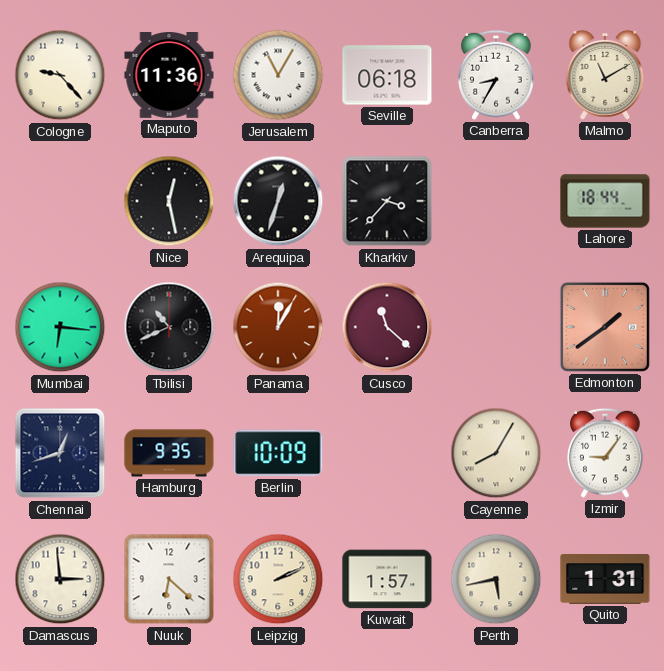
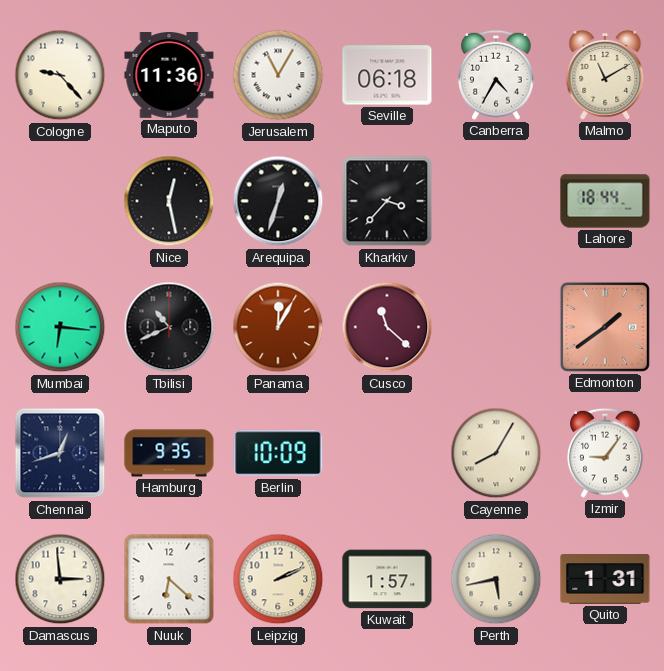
Canberra: 8:35 -> 4:35 (496, 75)
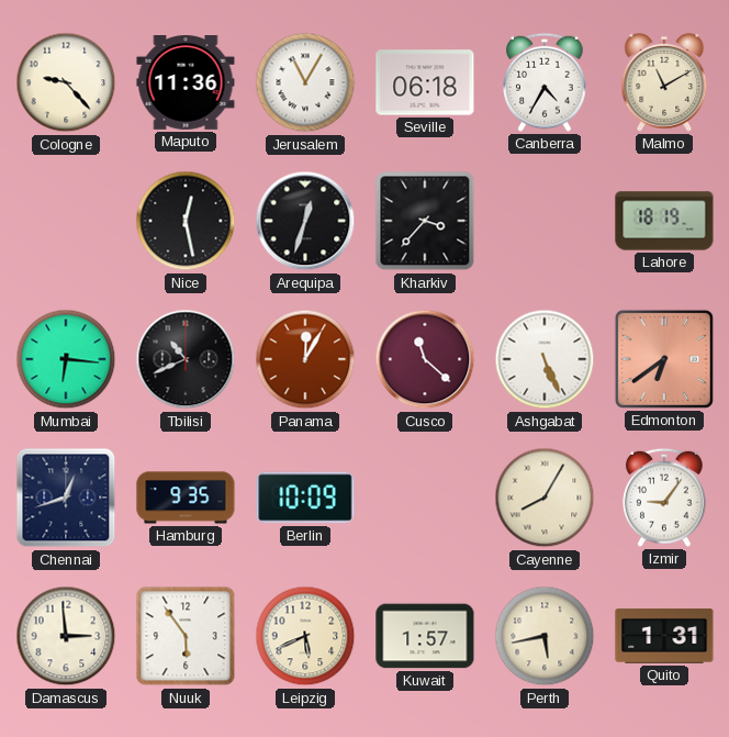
Lahore: 18:44 -> 18:19 (664, 221)
Ashgabat: none -> 5:26 (545, 359)
Edmonton: 1:39 -> 6:39 (664, 359)
Nuuk: 6:22 -> 5:54 (186, 636)
Leipzig: 2:11 -> 5:41 (305, 636)
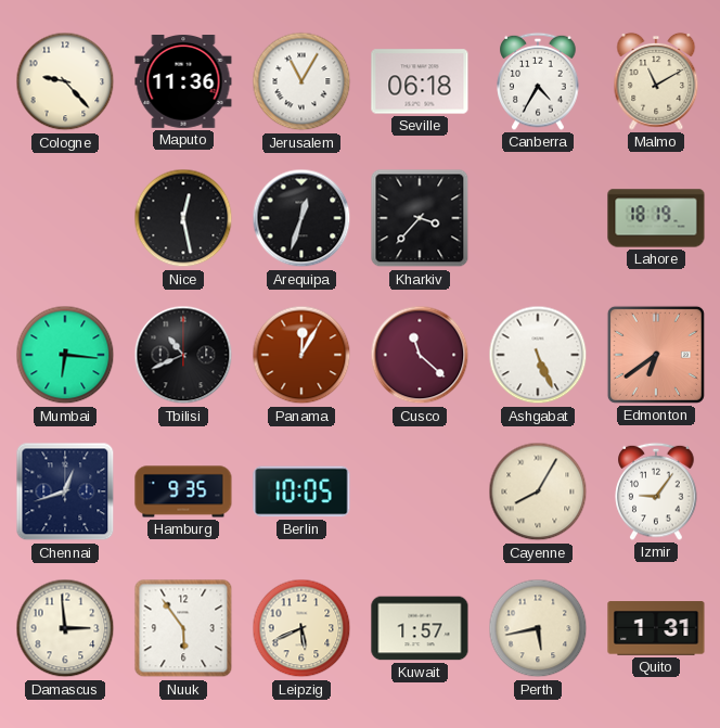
Berlin: 10:09 -> 10:05 (301, 491)
